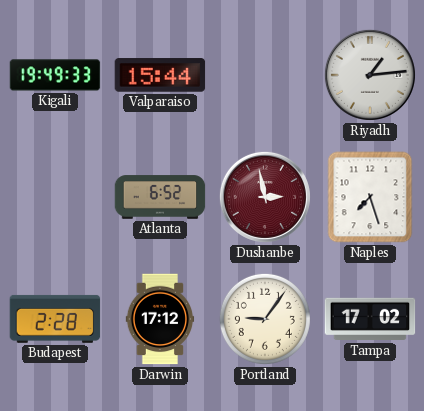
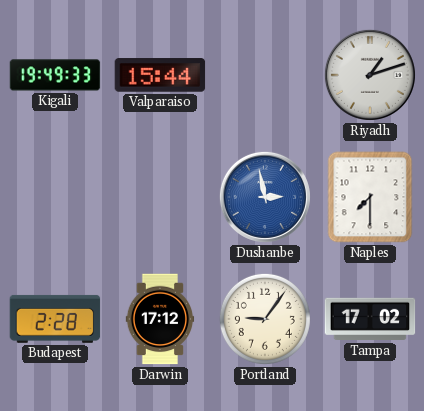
Riyadh: 1:14 -> 1:12 (370, 75)
Atlanta: 6:52 -> none (160, 197)
Dushanbe dial: burgundy -> blue (265, 197)
Naples: 7:27 -> 7:30 (370, 197)
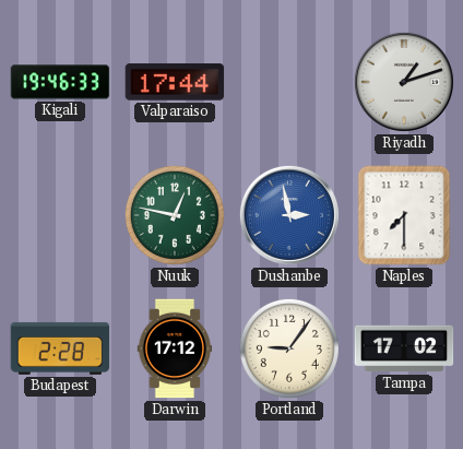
Kigali: 19:49 -> 19:46 (60, 82)
Valparaiso: 15:44 -> 17:44 (175, 82)
Nuuk: none -> 12:47 (175, 215)
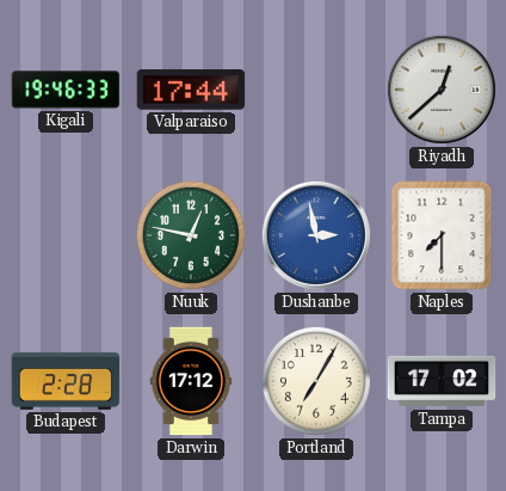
Riyadh: 1:12 -> 12:38 (442, 90)
Portland: 9:06 -> 7:05 (316, 381)
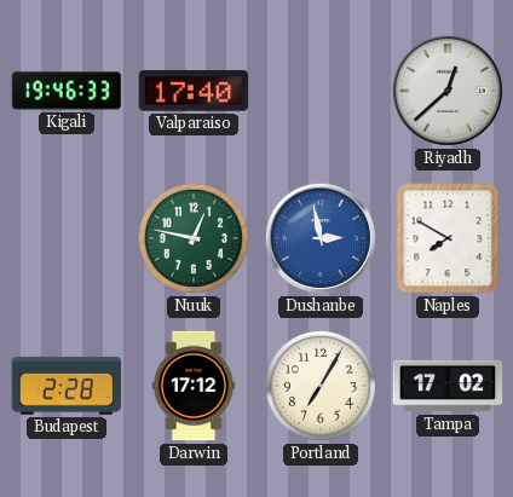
Valparaiso: 17:44 -> 17:40 (194, 91)
Naples: 7:30 -> 7:50 (448, 238)
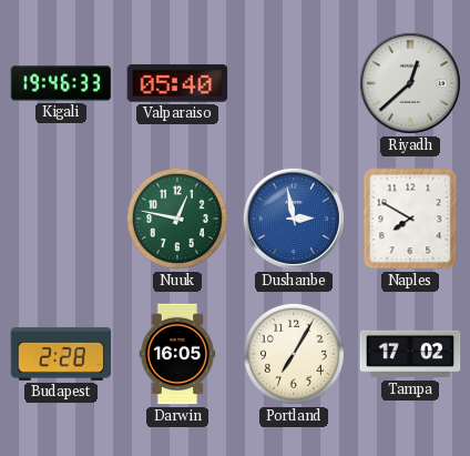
Valparaiso: 17:40 -> 05:40 (177, 83)
Darwin: 17:12 -> 16:05 (177, 354)
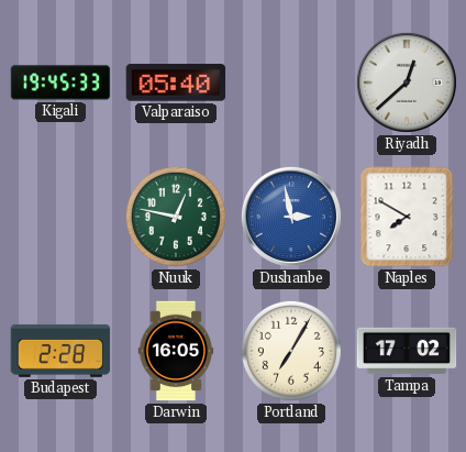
Kigali: 19:46 -> 19:45 (60, 82)
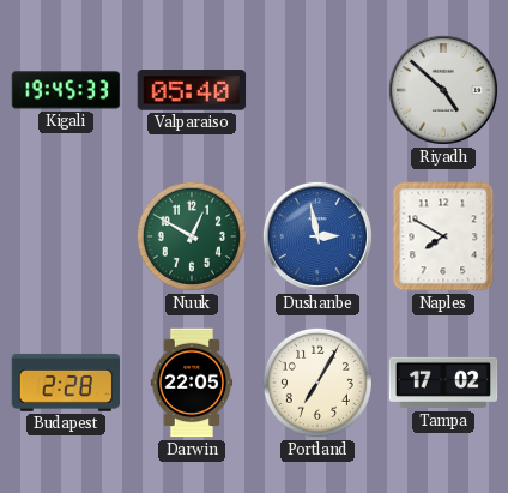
Riyadh: 12:38 -> 4:52 (443, 90)
Nuuk: 12:47 -> 12:50 (192, 236)
Darwin: 16:05 -> 22:05 (192, 383)
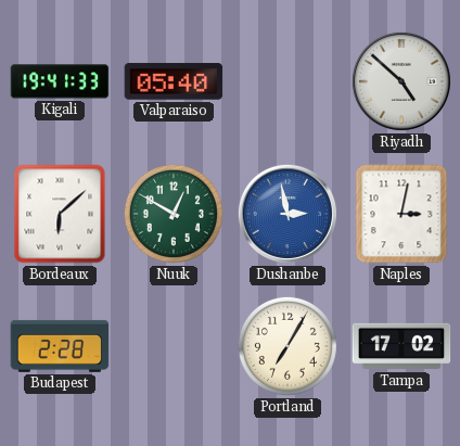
Kigali: 19:45 -> 19:41 (60, 81)
Bordeaux: none -> 6:08 (60, 214)
Naples: 7:50 -> 3:02 (401, 214)
Darwin: 22:05 -> none (192, 383)
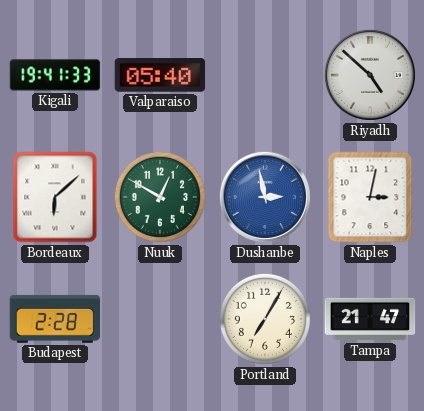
Tampa: 17:02 -> 21:47 (370, 319)
